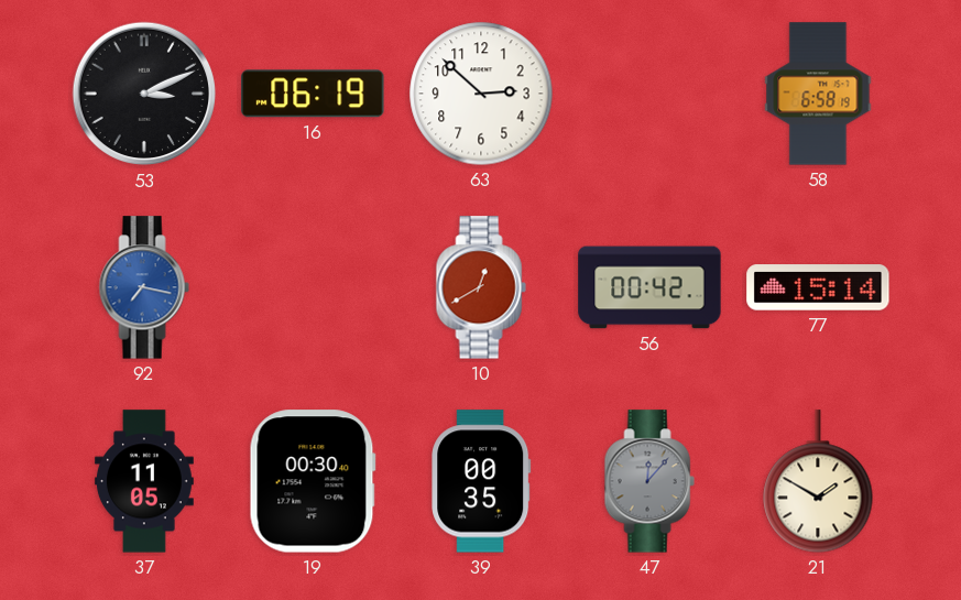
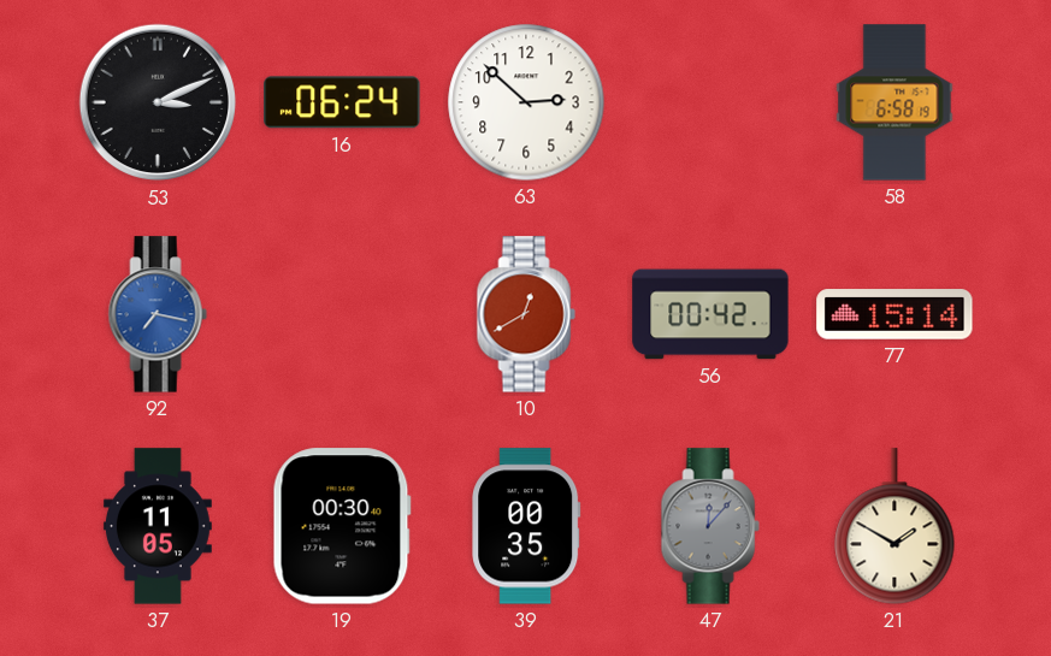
16: 06:19 -> 06:24 (342, 102)
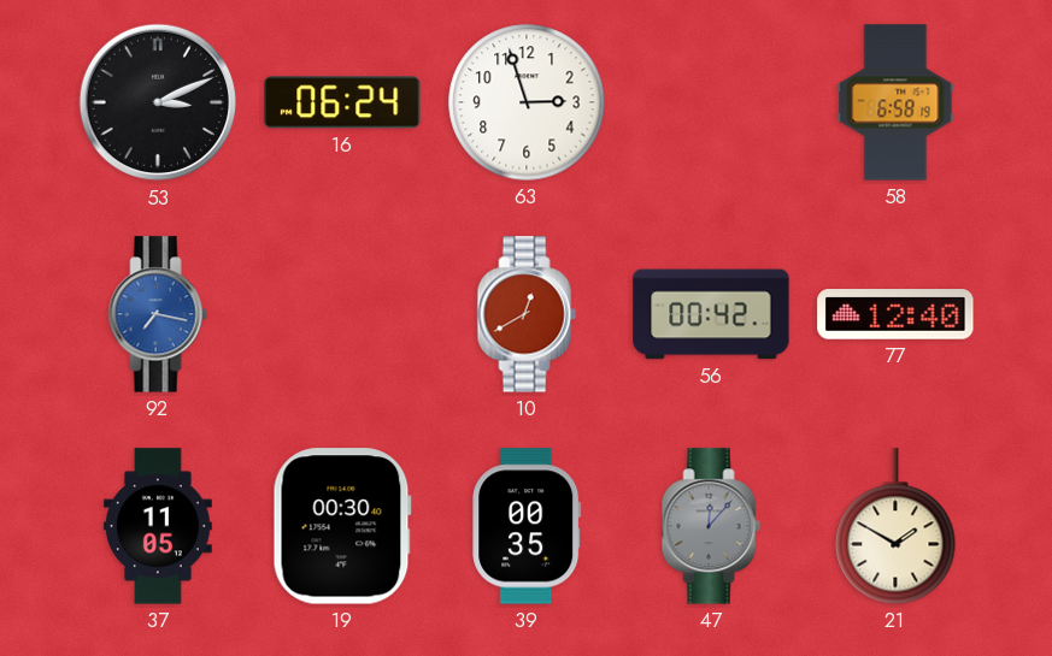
63: 2:52 -> 2:57 (527, 102)
77: 15:14 -> 12:40 (895, 314)
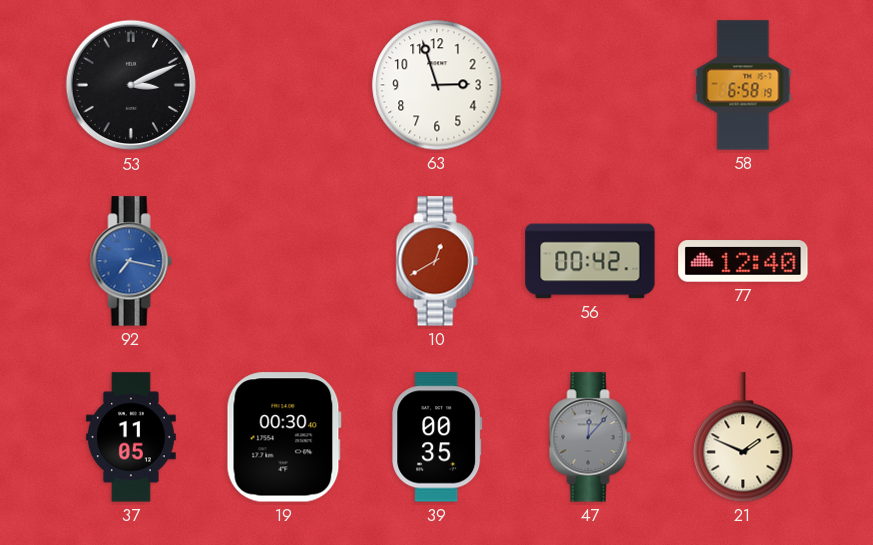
16: 06:24 -> none (342, 102)
21: 1:50 -> 1:49 (743, 437)
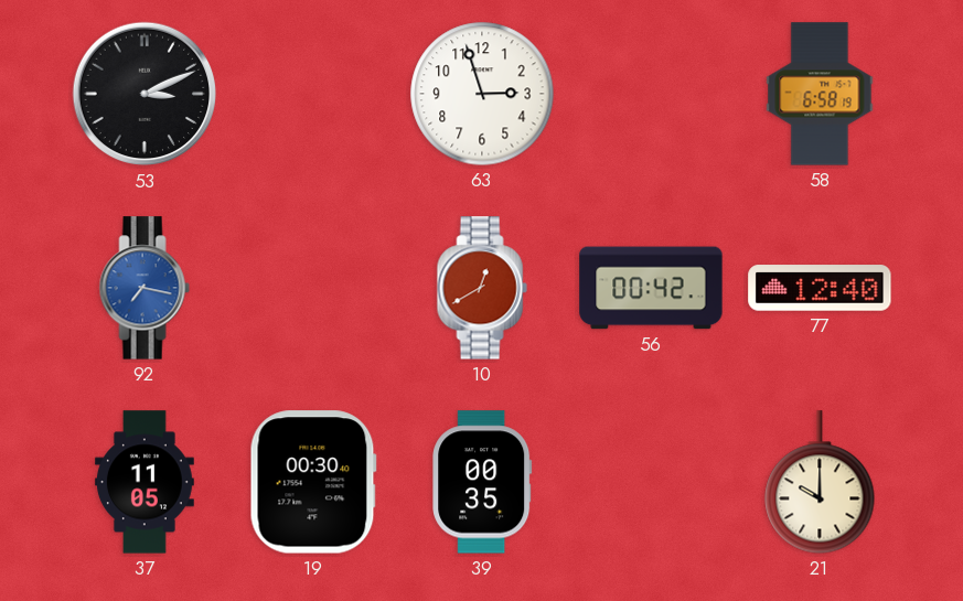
47: 12:07 -> none (590, 437)
21: 1:49 -> 10:00 (820, 482)
